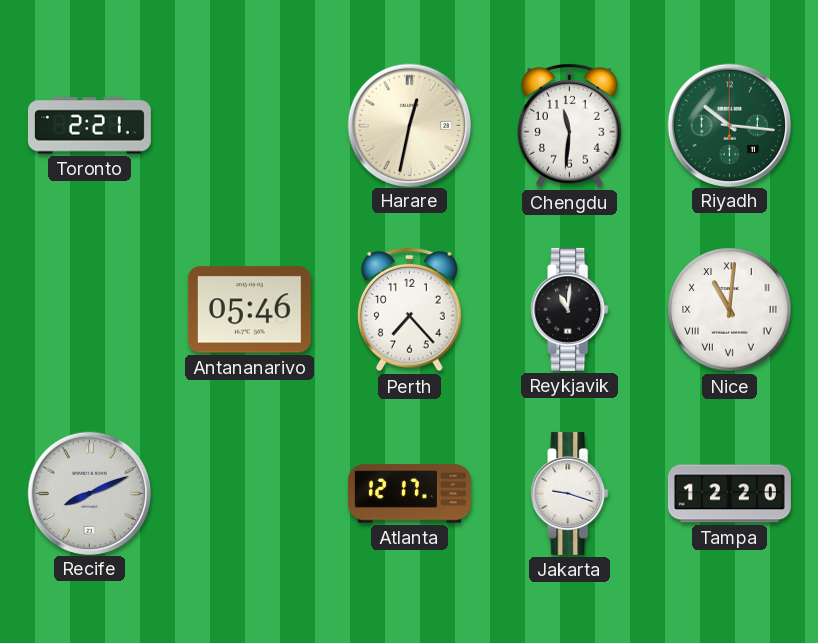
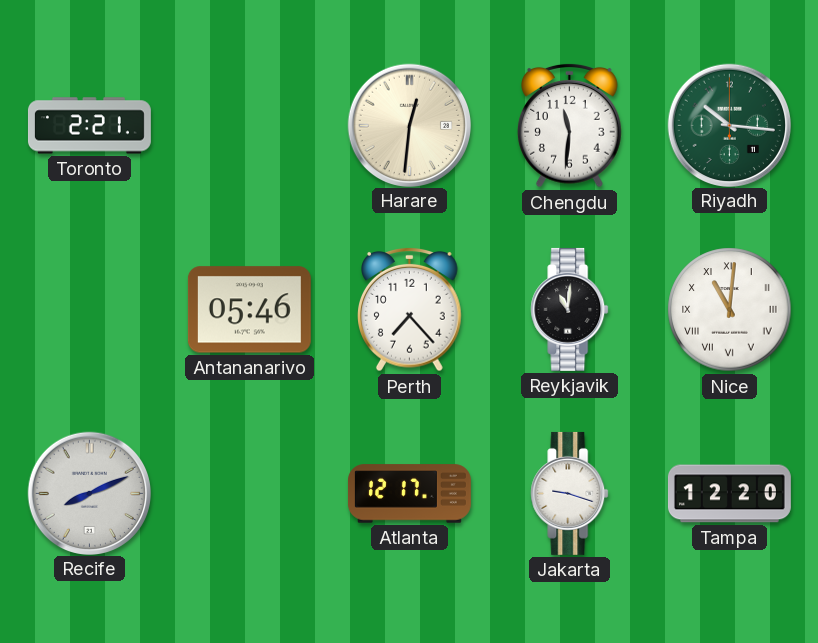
Harare: 12:32 -> 12:31 (409, 125)
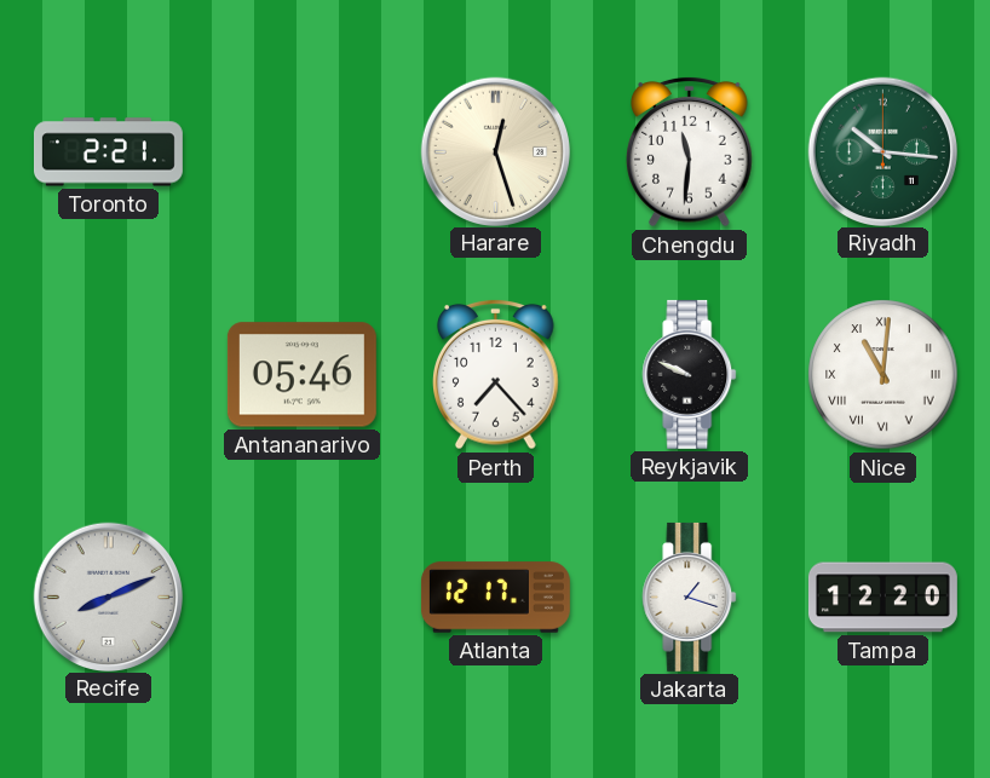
Harare: 12:31 -> 12:27 (495, 151)
Reykjavik: 11:01 -> 9:49 (690, 374)
Jakarta: 9:18 -> 1:18 (690, 597)
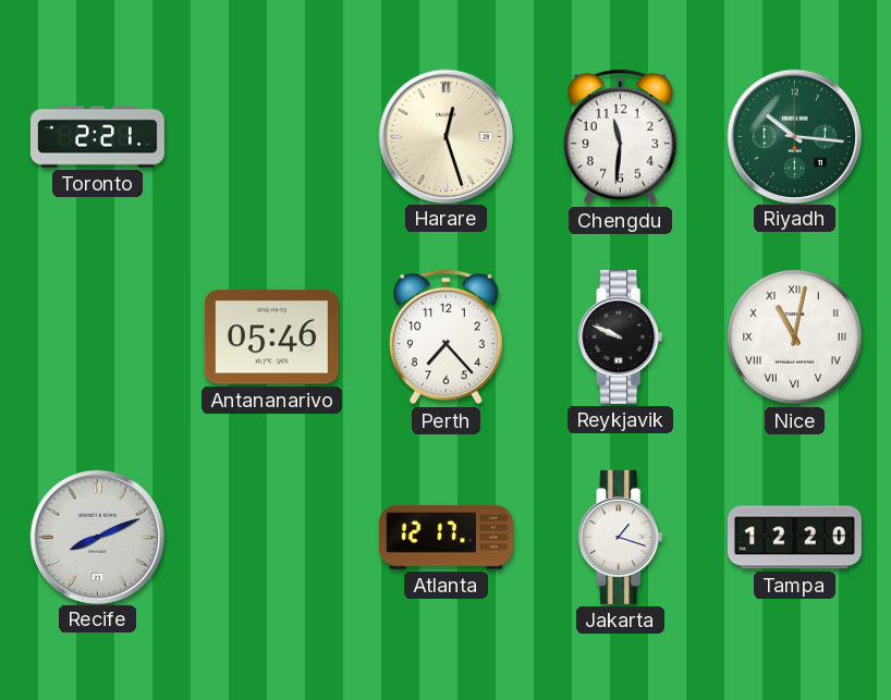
Nice: 11:01 -> 11:02 (795, 337)
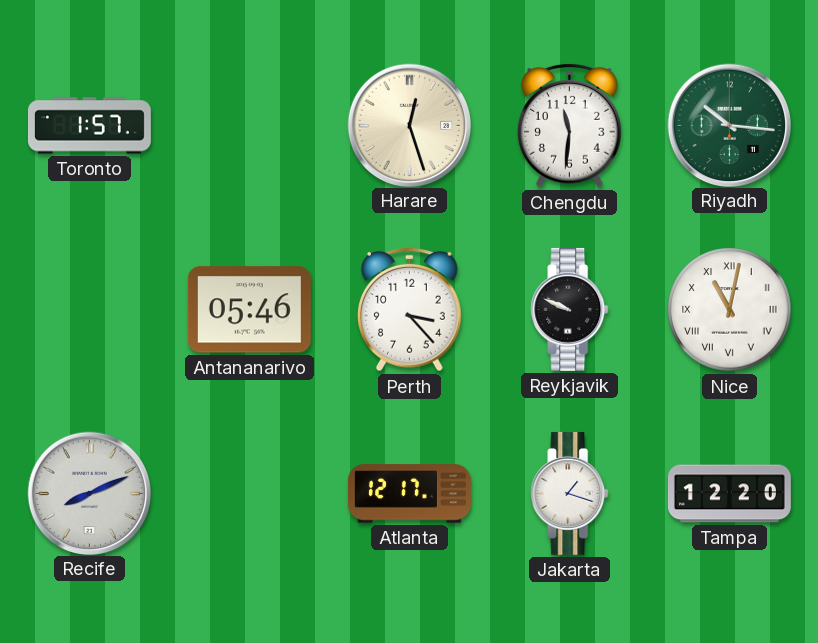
Toronto: 2:21 -> 1:57 (89, 126)
Perth: 7:23 -> 3:23 (410, 309)
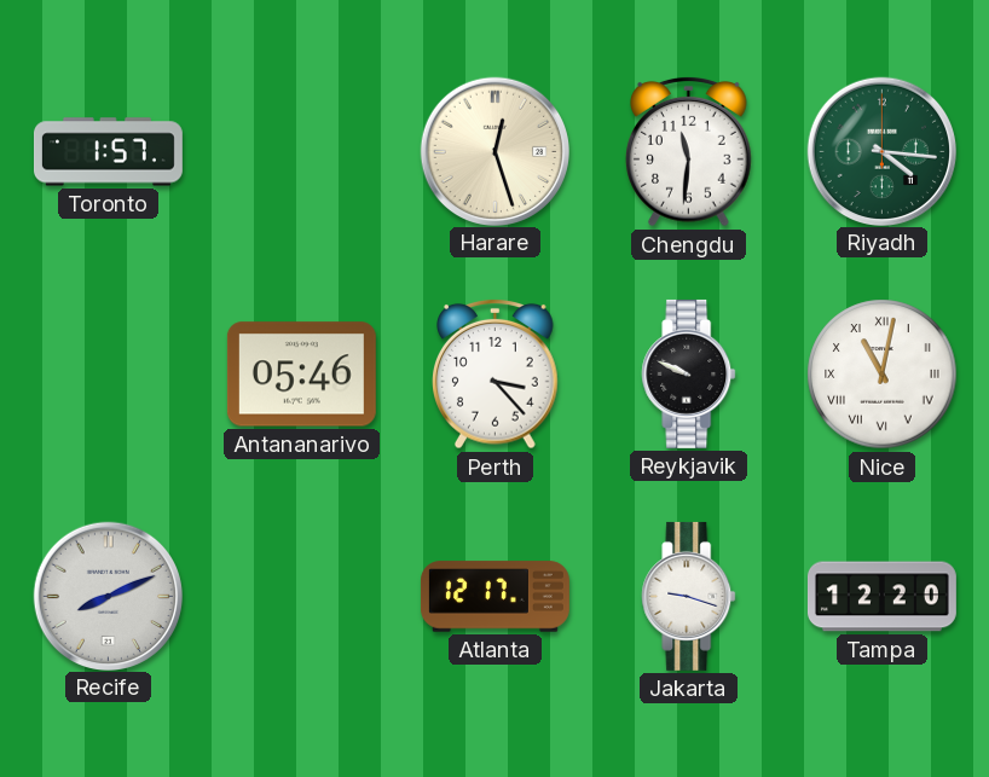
Riyadh: 10:16 -> 4:16 (881, 151)
Jakarta: 1:18 -> 9:18 (689, 596)
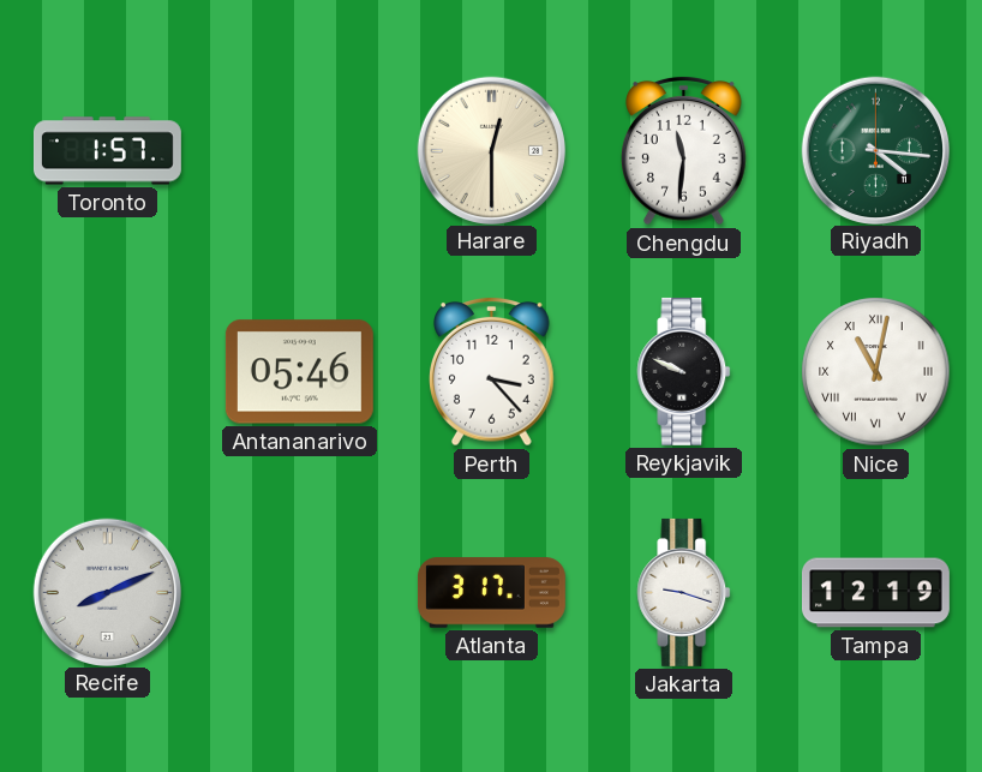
Harare: 12:27 -> 12:30 (491, 150)
Atlanta: 12:17 -> 3:17 (491, 593)
Tampa: 12:20 -> 12:19 (875, 593)
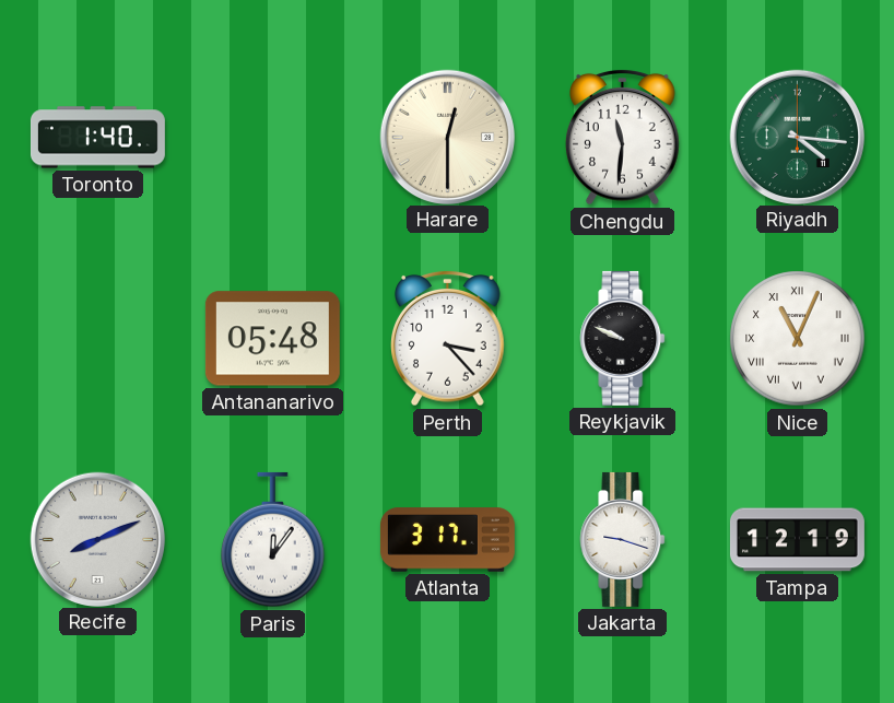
Toronto: 1:57 -> 1:40 (97, 138)
Antananarivo: 05:46 -> 05:48 (272, 339)
Nice: 11:02 -> 11:04 (798, 339)
Paris: none -> 12:06 (273, 540)
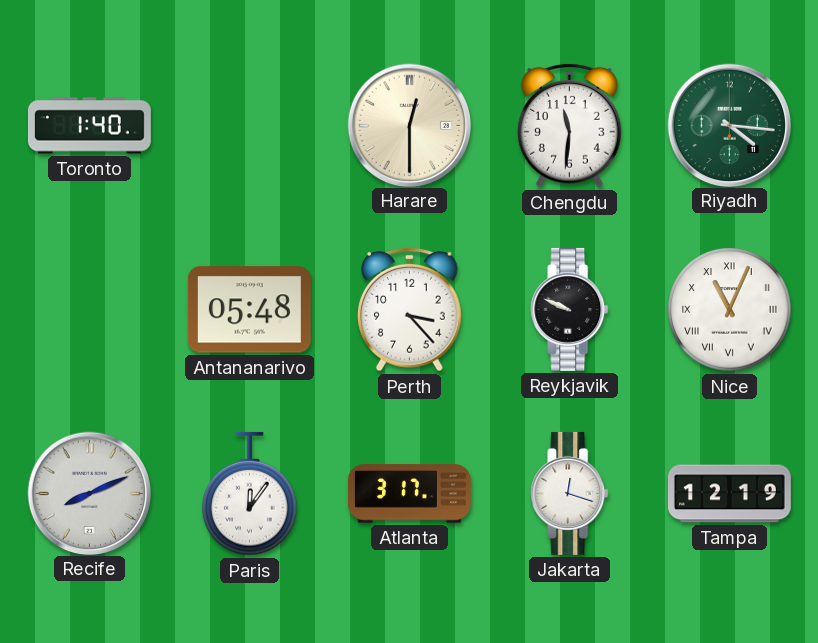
Jakarta: 9:18 -> 12:18 (570, 493)
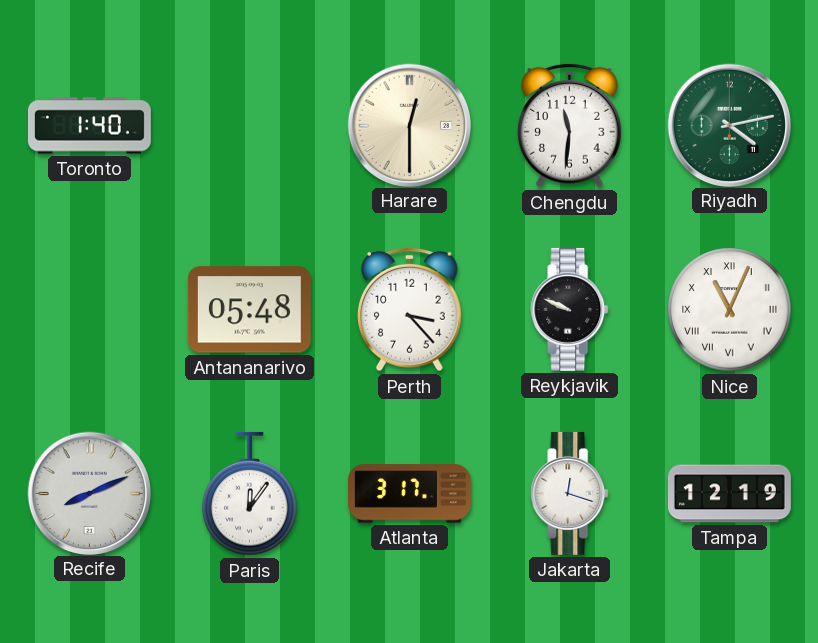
Riyadh: 4:16 -> 4:13 (729, 125)
